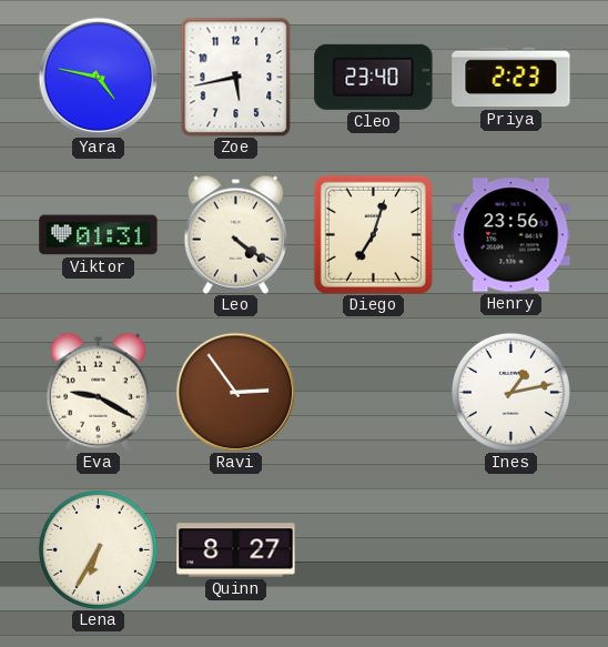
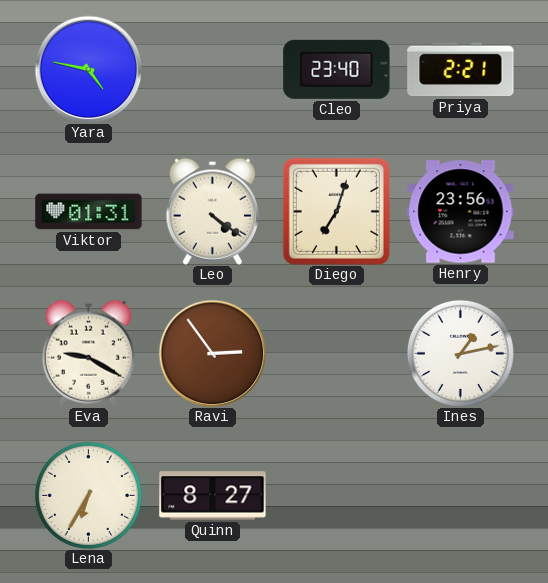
Zoe: 5:43 -> none (236, 77)
Priya: 2:23 -> 2:21 (461, 70)
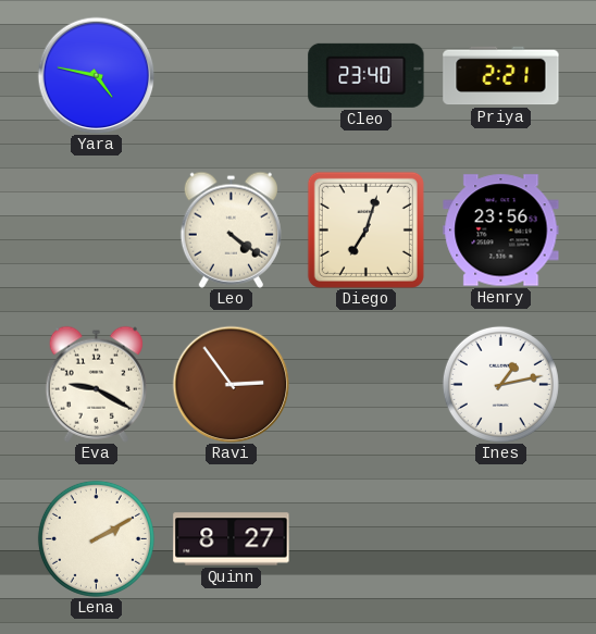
Viktor: 01:31 -> none (89, 212)
Lena: 6:35 -> 2:10 (96, 538)
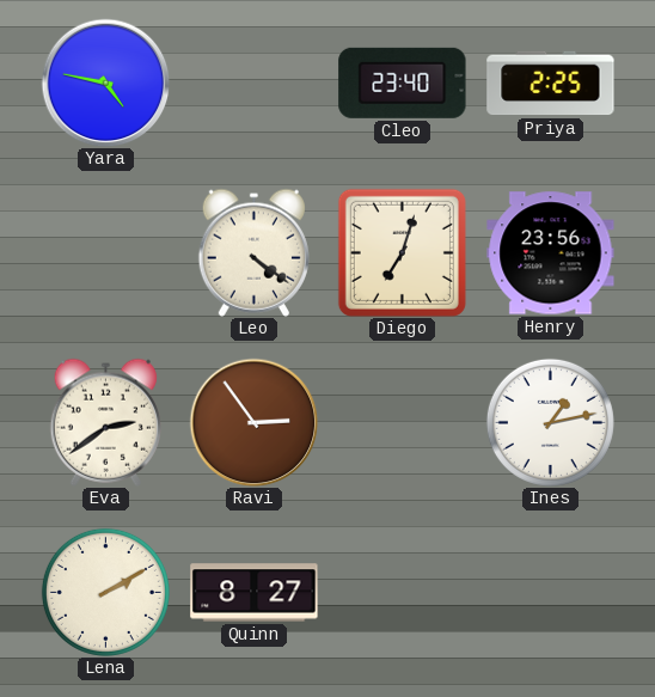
Priya: 2:21 -> 2:25 (551, 84)
Eva: 9:20 -> 2:39 (105, 422)
